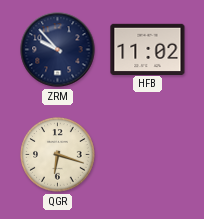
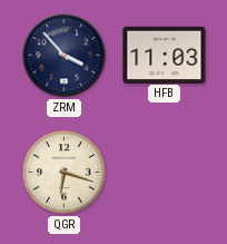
ZRM: 9:53 -> 3:53 (65, 56)
HFB: 11:02 -> 11:03 (165, 55)
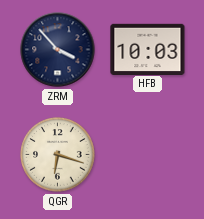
HFB: 11:03 -> 10:03 (148, 49)
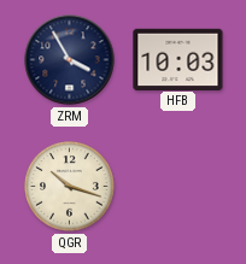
ZRM: 3:53 -> 3:55 (70, 60)
QGR: 6:18 -> 10:18 (70, 187)
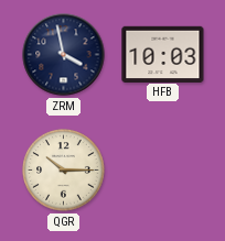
ZRM: 3:55 -> 3:58 (64, 55)
QGR: 10:18 -> 10:15 (64, 171)
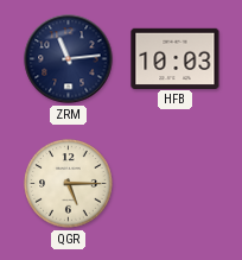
ZRM: 3:58 -> 11:14 (69, 59)
QGR: 10:15 -> 5:15 (69, 184)
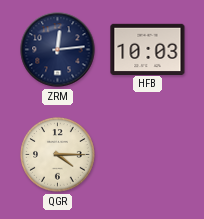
ZRM: 11:14 -> 12:14 (58, 50)
QGR: 5:15 -> 4:15 (58, 155)
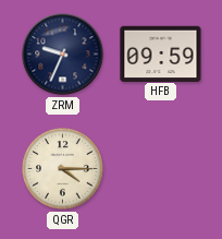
ZRM: 12:14 -> 9:34 (63, 55)
HFB: 10:03 -> 09:59 (161, 53)
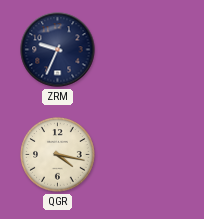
HFB: 09:59 -> none (161, 53)
QGR: 4:15 -> 4:17 (58, 155)
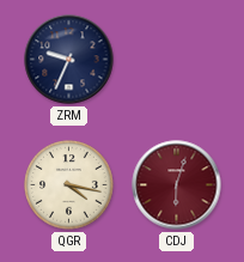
CDJ: none -> 6:03 (177, 185)
